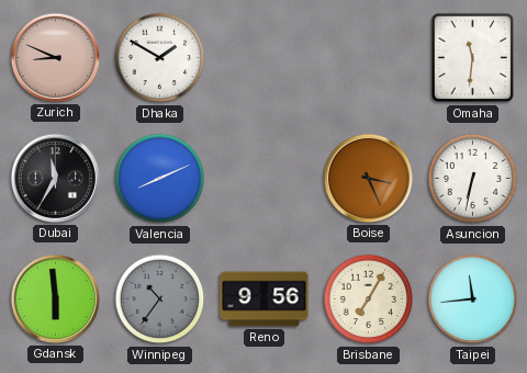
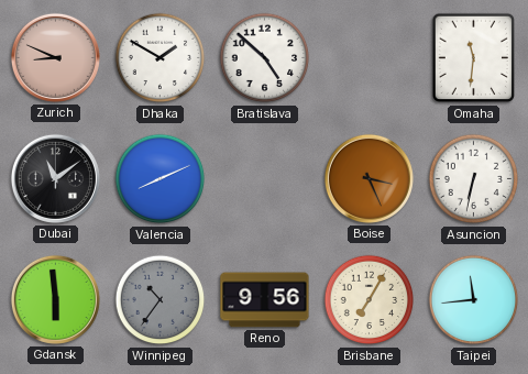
Bratislava: none -> 4:52 (265, 58)
Dubai: 11:35 -> 11:09 (55, 178)
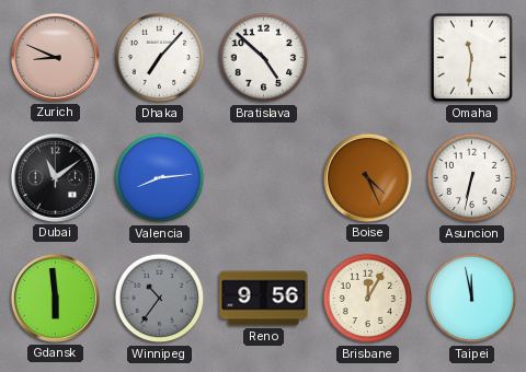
Dhaka: 1:50 -> 7:07 (160, 58)
Valencia: 8:11 -> 8:14 (160, 178)
Boise: 3:26 -> 4:26 (367, 177)
Brisbane: 7:05 -> 12:05 (368, 299)
Taipei: 11:44 -> 11:58 (472, 299)
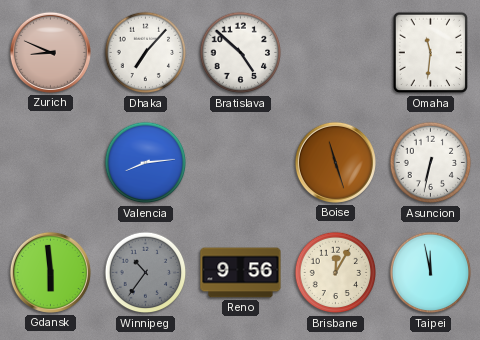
Dubai: 11:09 -> none (55, 177)
Boise: 4:26 -> 11:27 (335, 162)
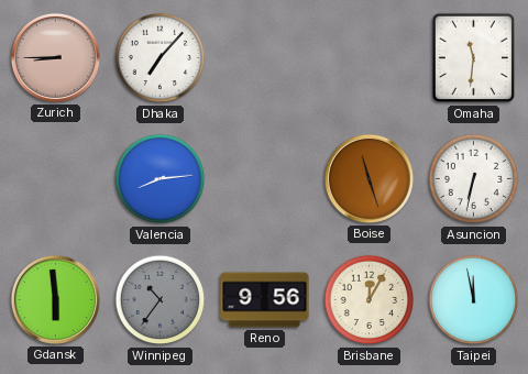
Zurich: 8:49 -> 8:45 (55, 57)
Bratislava: 4:52 -> none (241, 53)
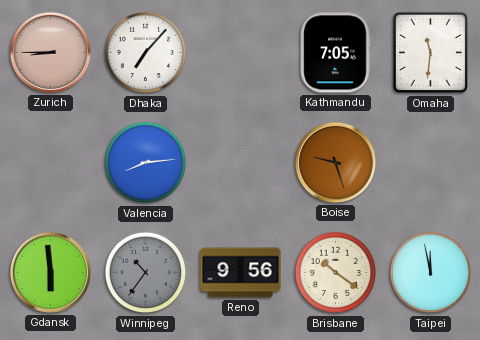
Kathmandu: none -> 7:05 (335, 53)
Boise: 11:27 -> 9:27 (335, 162)
Asuncion: 6:32 -> none (474, 179)
Brisbane: 12:05 -> 10:21 (336, 273)
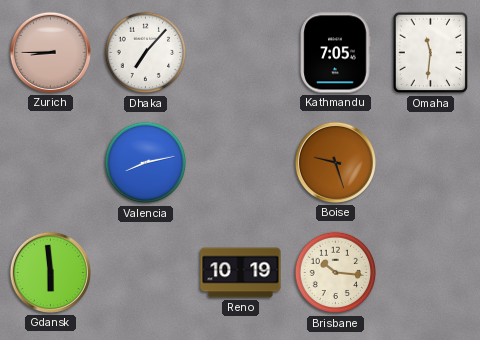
Valencia: 8:14 -> 8:13 (146, 163)
Winnipeg: 10:36 -> none (146, 273)
Reno: 9:56 -> 10:19 (241, 273)
Brisbane: 10:21 -> 10:16 (336, 273)
Taipei: 11:58 -> none (431, 273)
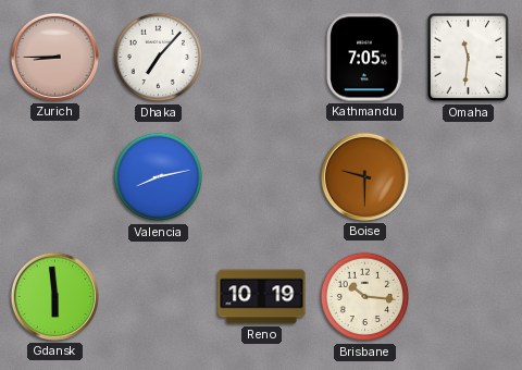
Boise: 9:27 -> 9:30 (364, 176)
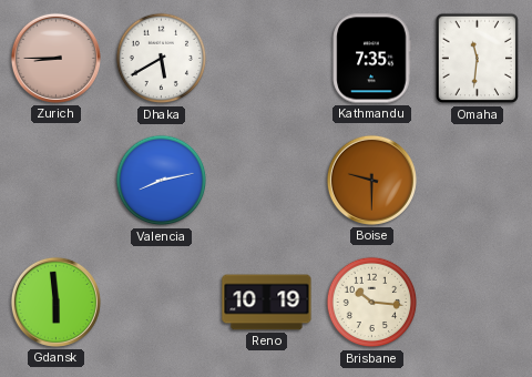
Dhaka: 7:07 -> 5:40 (162, 59)
Kathmandu: 7:05 -> 7:35 (371, 59)
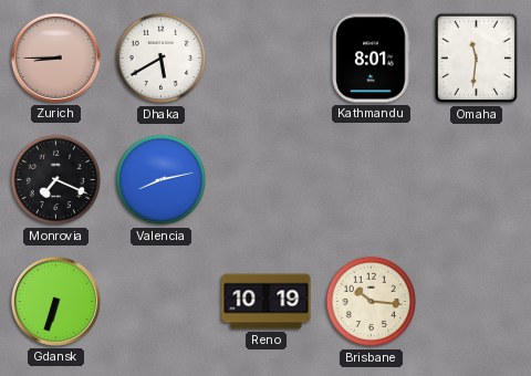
Kathmandu: 7:35 -> 8:01 (371, 59)
Monrovia: none -> 7:19 (56, 180)
Boise: 9:30 -> none (371, 180)
Gdansk: 5:59 -> 6:33 (55, 301)
